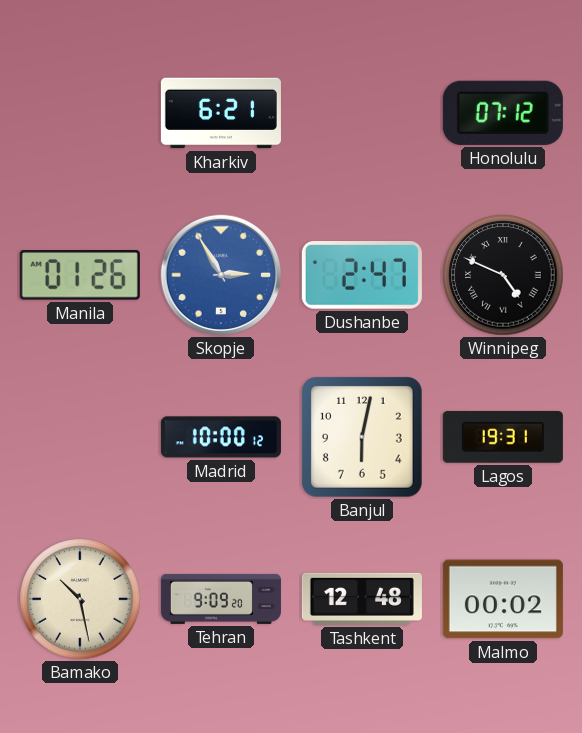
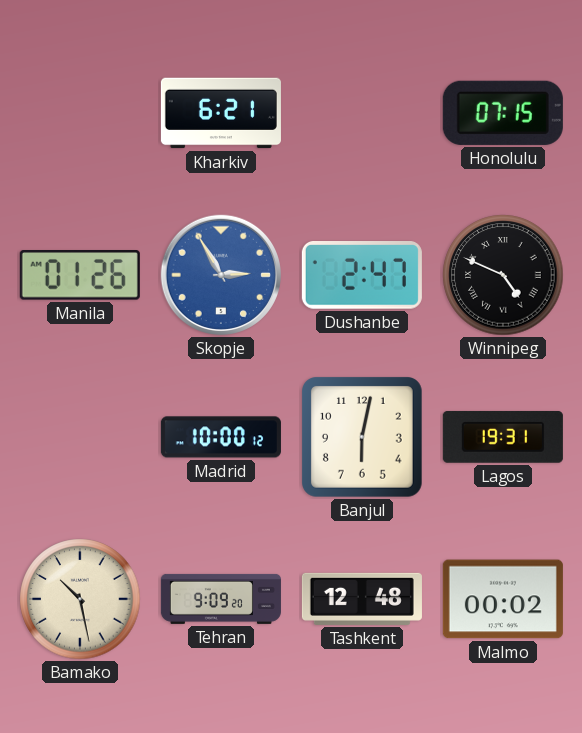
Honolulu: 07:12 -> 07:15 (503, 113)
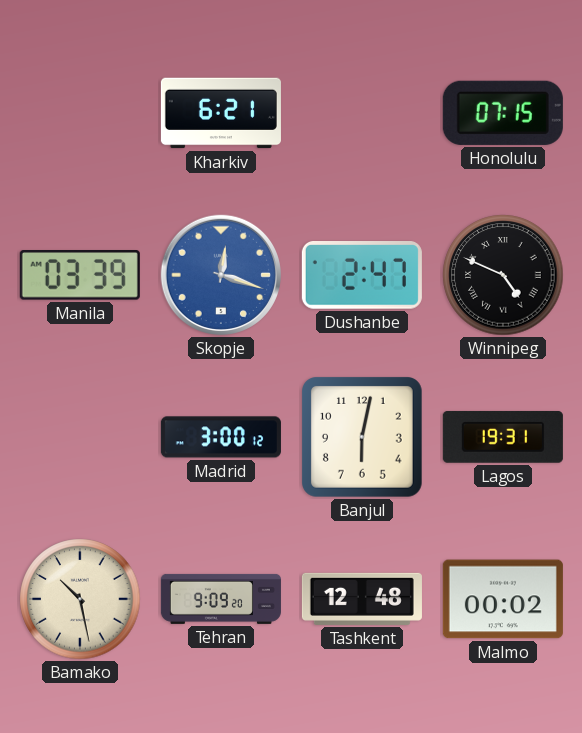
Manila: 01:26 -> 03:39 (80, 275)
Skopje: 2:55 -> 12:18 (221, 275)
Madrid: 10:00 -> 3:00 (221, 437)
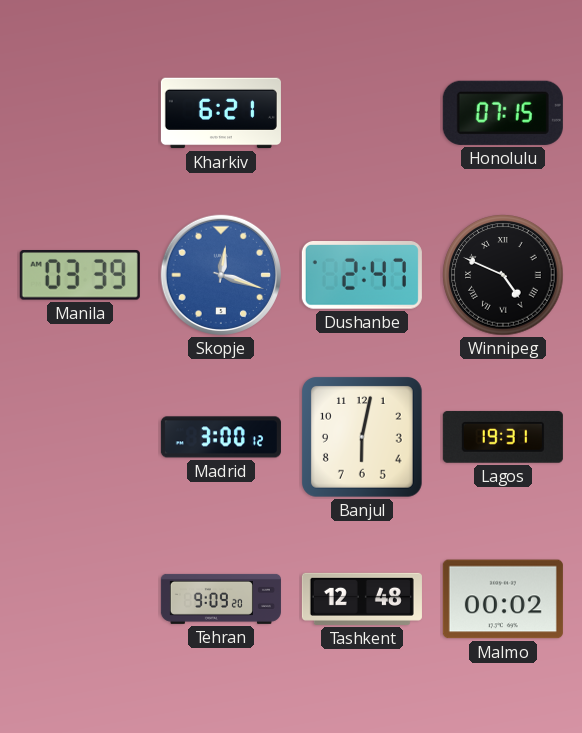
Bamako: 10:28 -> none (80, 599)
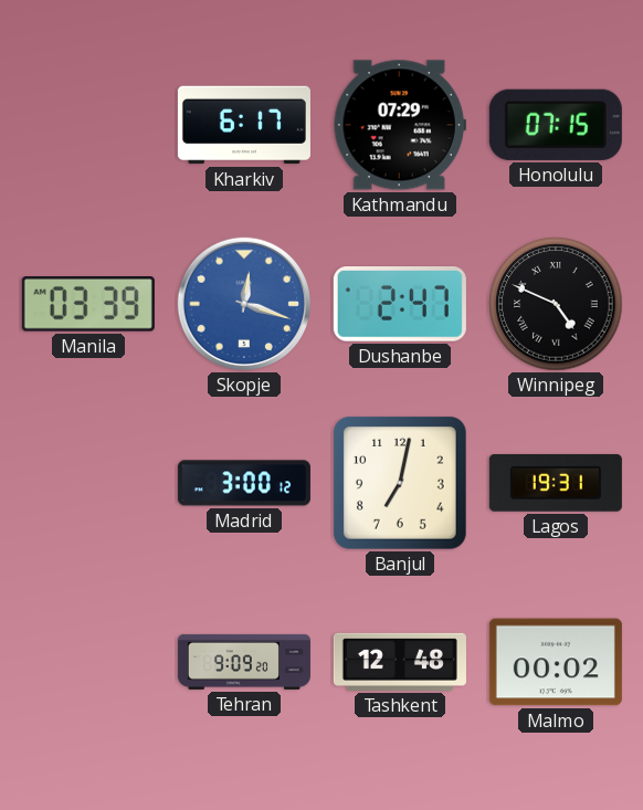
Kharkiv: 6:21 -> 6:17 (244, 125)
Kathmandu: none -> 07:29 (400, 125)
Banjul: 6:02 -> 7:02 (401, 484)
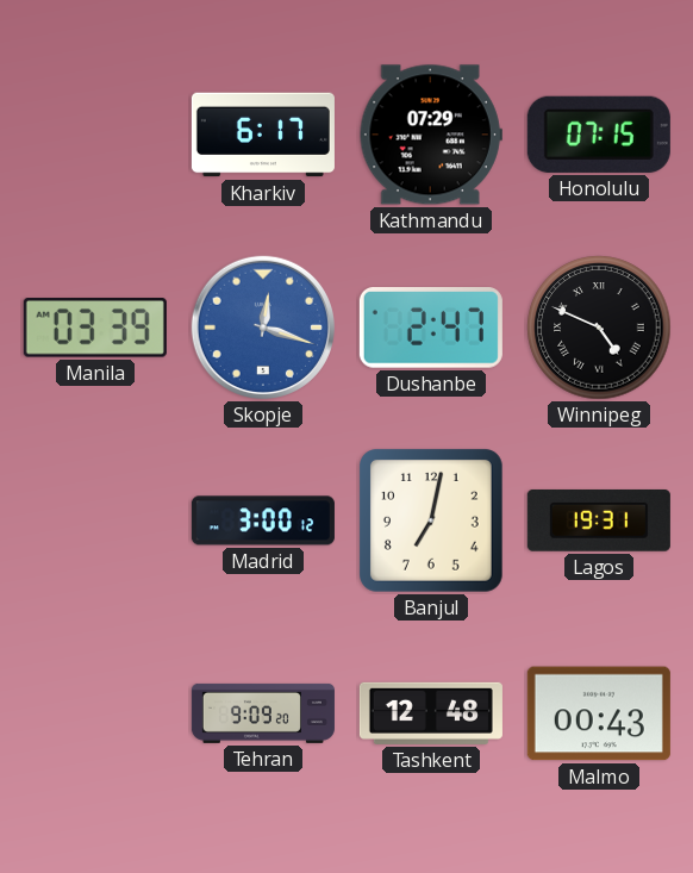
Malmo: 00:02 -> 00:43 (599, 713)
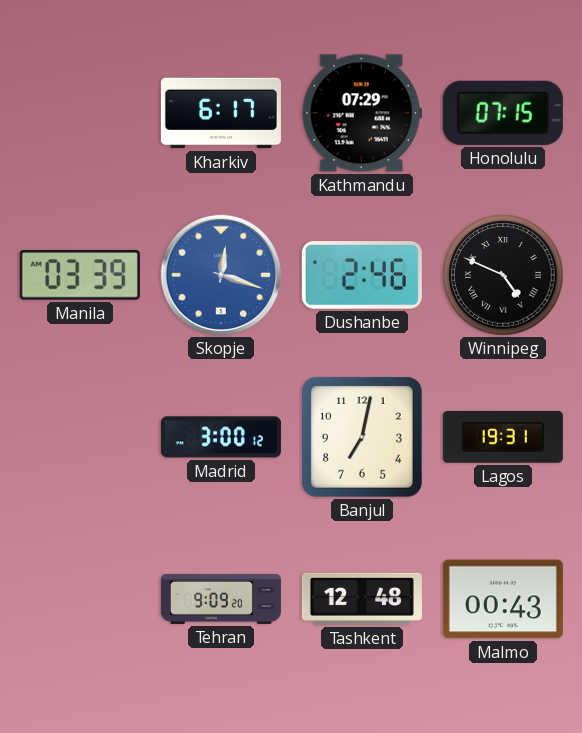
Dushanbe: 2:47 -> 2:46 (362, 276)
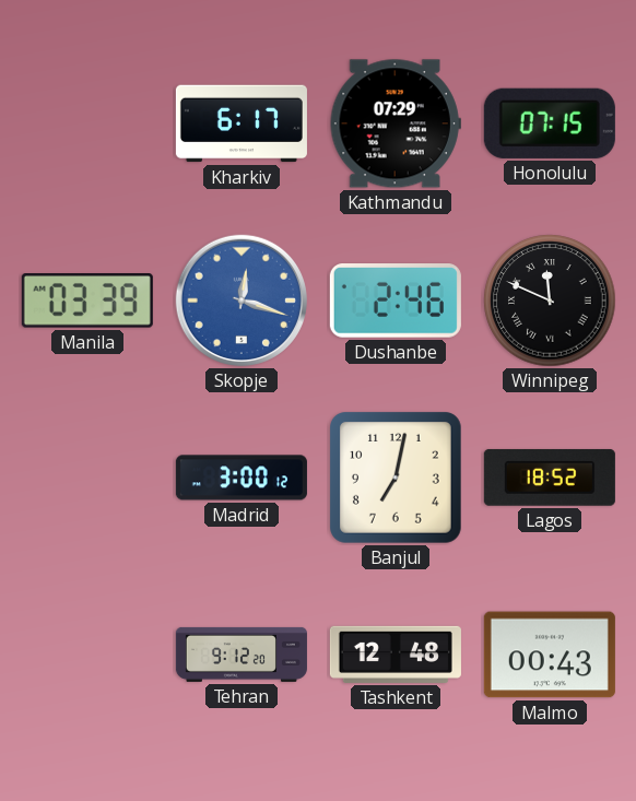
Winnipeg: 4:49 -> 11:49 (550, 301)
Lagos: 19:31 -> 18:52 (550, 478)
Tehran: 9:09 -> 9:12 (242, 655)
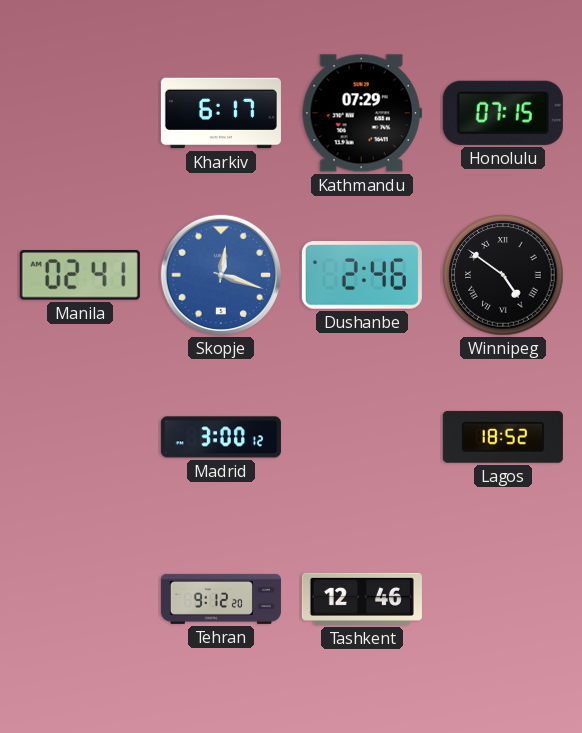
Manila: 03:39 -> 02:41 (80, 275)
Winnipeg: 11:49 -> 4:51 (503, 275)
Banjul: 7:02 -> none (397, 479)
Tashkent: 12:48 -> 12:46 (362, 599)
Malmo: 00:43 -> none (550, 655)
